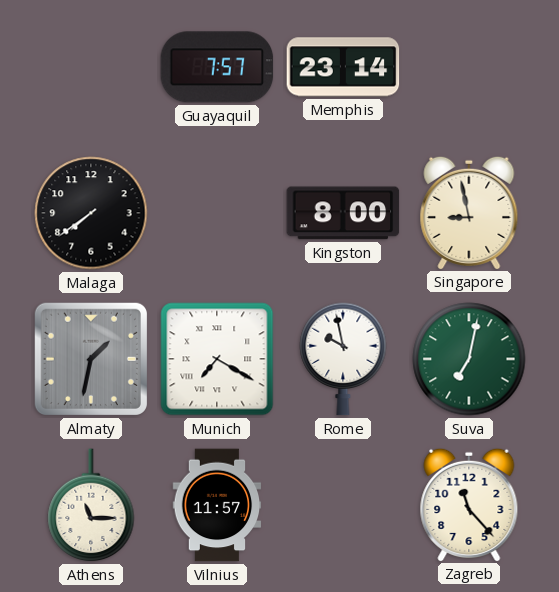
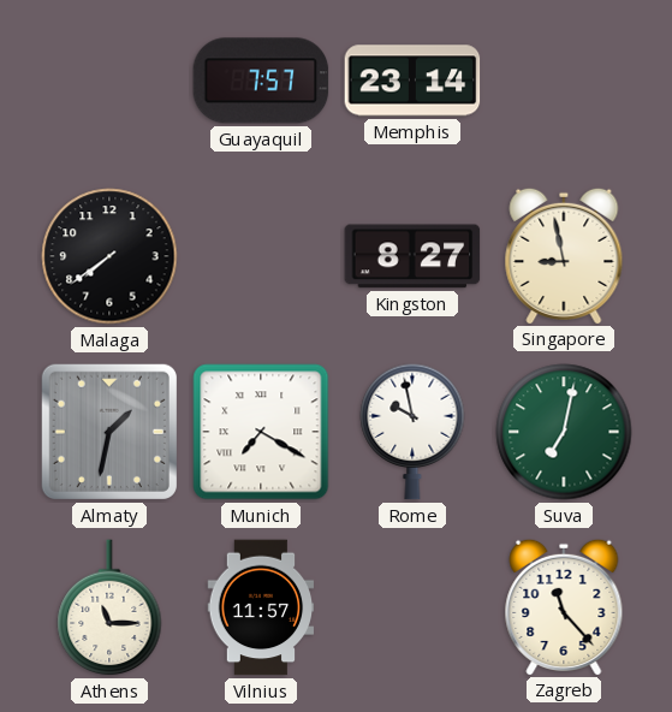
Kingston: 8:00 -> 8:27 (412, 256)
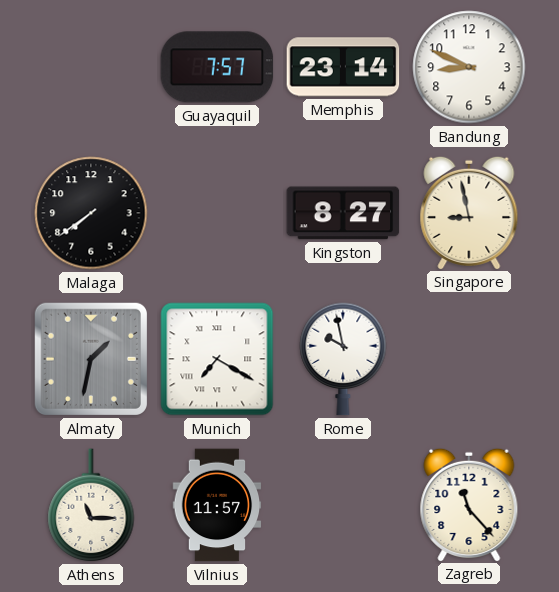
Bandung: none -> 8:49 (469, 67)
Suva: 7:02 -> none (564, 432)
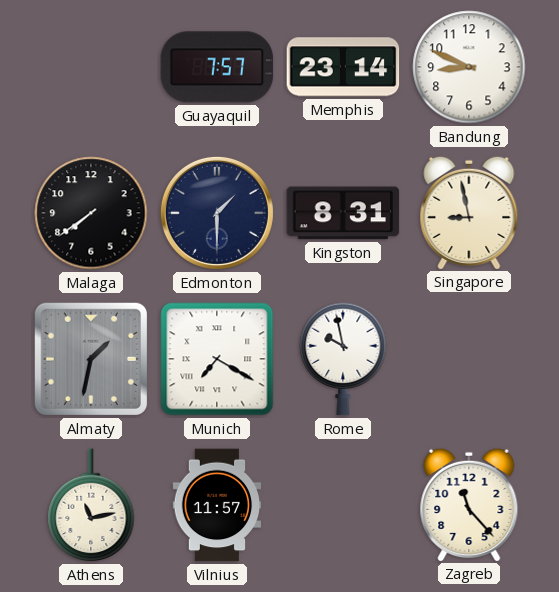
Edmonton: none -> 1:30 (217, 213)
Kingston: 8:27 -> 8:31 (343, 213)
Athens: 11:15 -> 11:13 (91, 506)
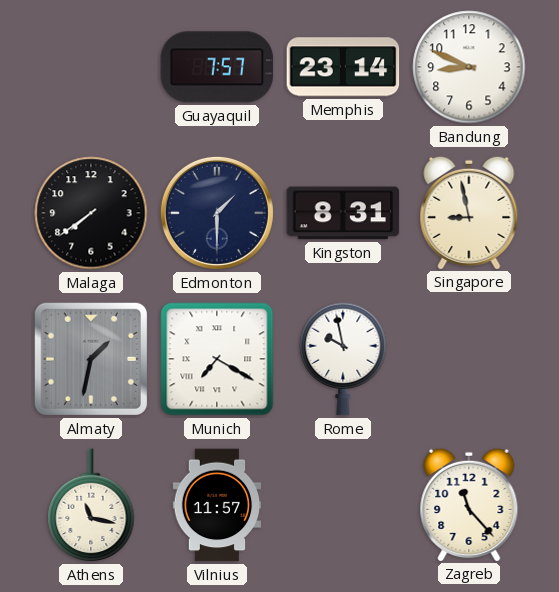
Athens: 11:13 -> 11:17 (91, 506)
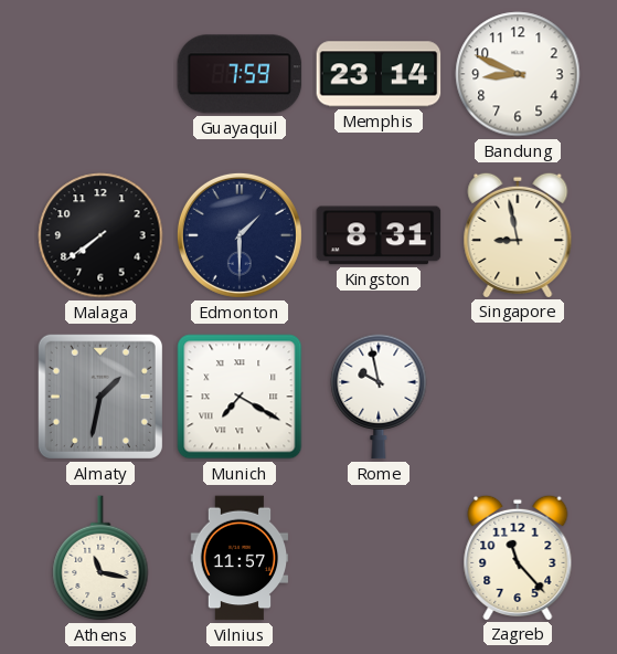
Guayaquil: 7:57 -> 7:59 (240, 74)
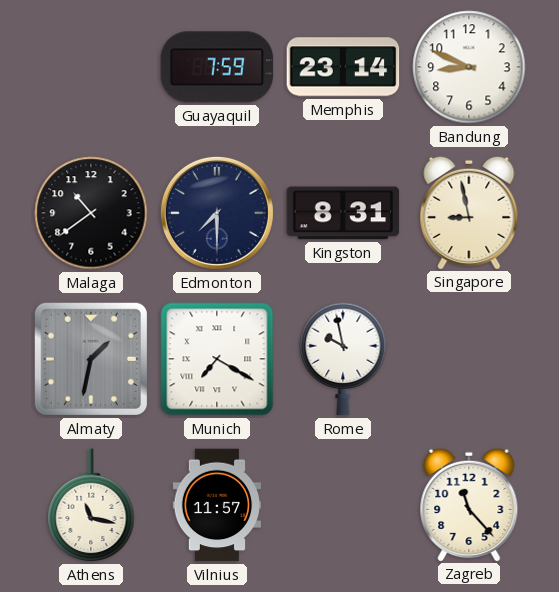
Malaga: 7:39 -> 10:39 (91, 213)
Edmonton: 1:30 -> 7:30 (217, 213)
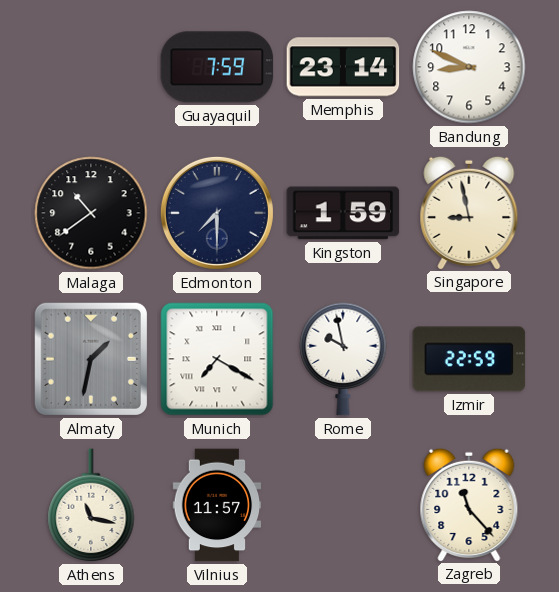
Kingston: 8:31 -> 1:59 (343, 213)
Izmir: none -> 22:59 (469, 359)
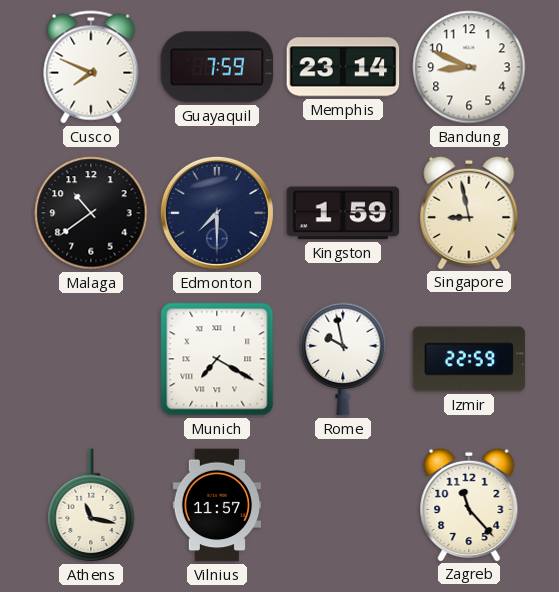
Cusco: none -> 7:49 (91, 67)
Almaty: 1:32 -> none (91, 359)
